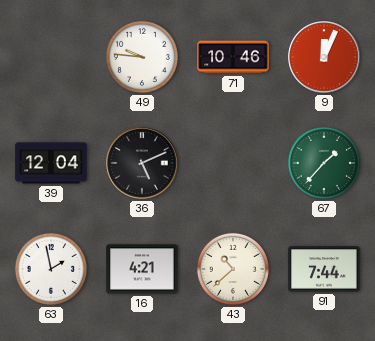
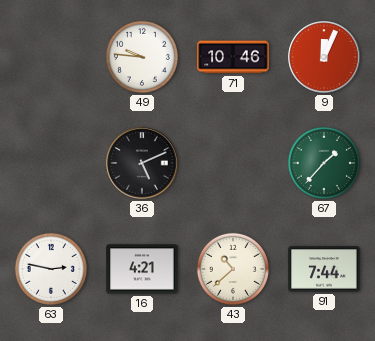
39: 12:04 -> none (51, 163)
63: 1:58 -> 2:47 (51, 269)
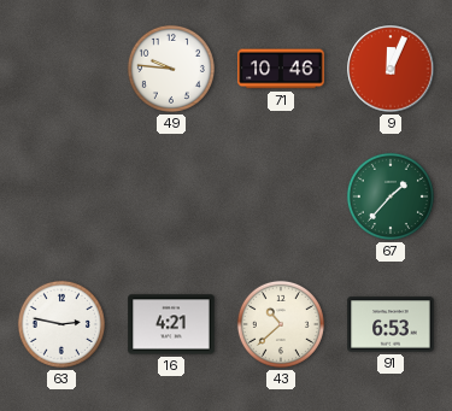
36: 5:11 -> none (142, 163)
91: 7:44 -> 6:53 (391, 324)
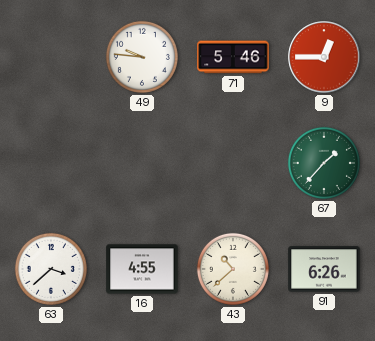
71: 10:46 -> 5:46 (233, 57)
9: 12:04 -> 12:45 (324, 57)
63: 2:47 -> 3:38 (51, 269)
16: 4:21 -> 4:55 (142, 269)
91: 6:53 -> 6:26 (324, 269)
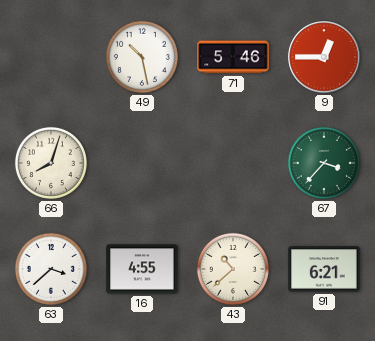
49: 9:46 -> 10:28 (142, 57)
66: none -> 8:03 (51, 163)
67: 1:37 -> 3:37 (324, 163)
91: 6:26 -> 6:21 (324, 269)
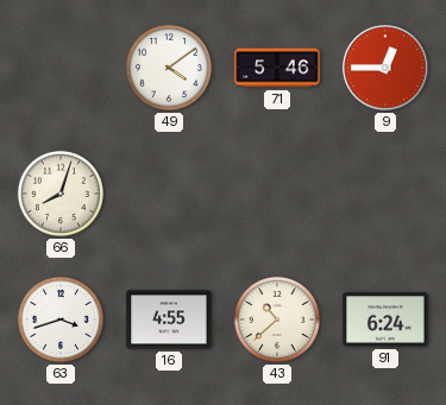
49: 10:28 -> 4:09 (169, 68)
67: 3:37 -> none (324, 163)
63: 3:38 -> 3:42 (61, 319)
91: 6:21 -> 6:24 (385, 319)
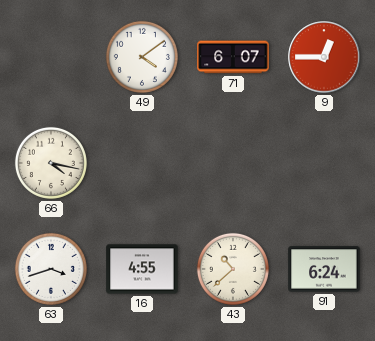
71: 5:46 -> 6:07 (233, 57)
66: 8:03 -> 4:17 (51, 163)
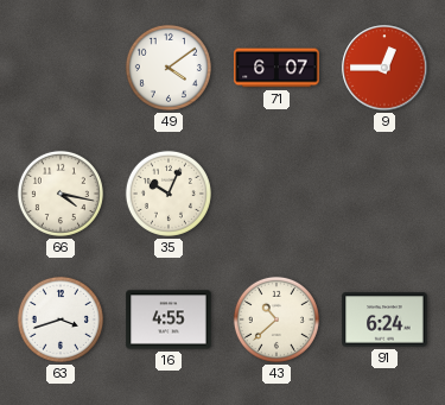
35: none -> 10:04 (169, 194)
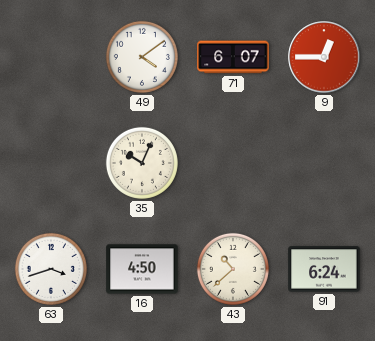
66: 4:17 -> none (61, 194)
16: 4:55 -> 4:50 (142, 269)
